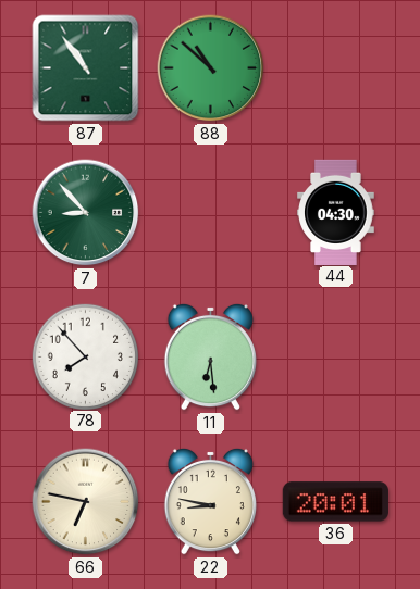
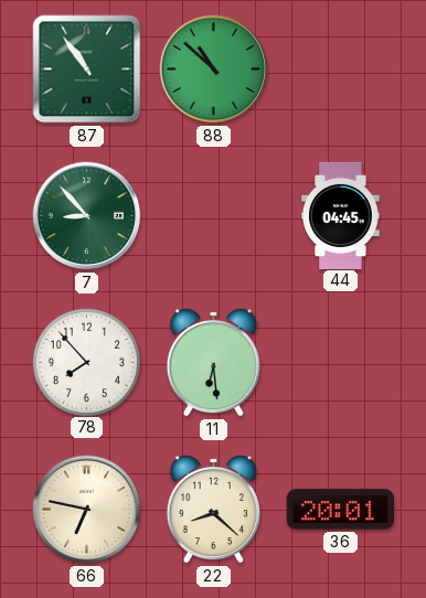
44: 04:30 -> 04:45 (341, 215)
22: 8:47 -> 8:22 (213, 509)
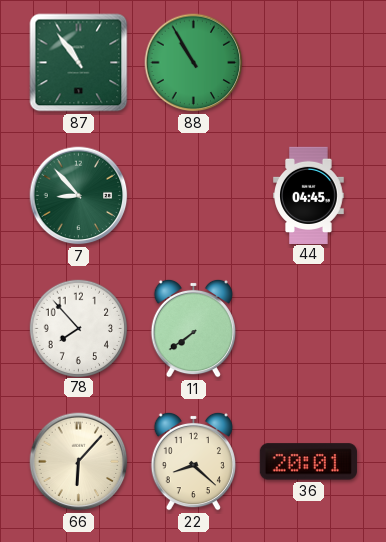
88: 10:52 -> 10:55 (194, 63)
11: 6:29 -> 7:39 (193, 328)
66: 6:47 -> 6:07 (79, 462)
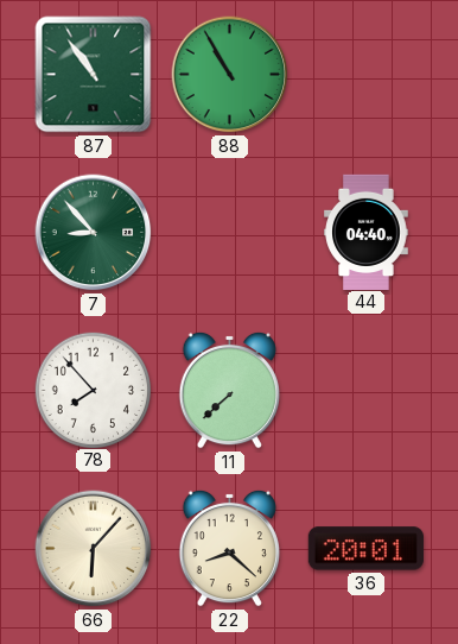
44: 04:45 -> 04:40 (367, 232)
11: 7:39 -> 7:38 (229, 390)
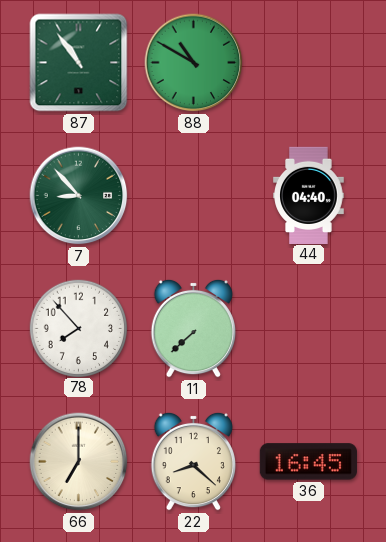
88: 10:55 -> 10:50 (194, 63)
66: 6:07 -> 7:00 (79, 462)
36: 20:01 -> 16:45 (308, 462)
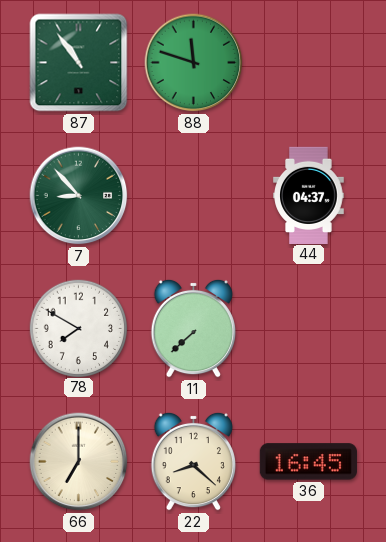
88: 10:50 -> 11:48 (194, 63)
44: 04:40 -> 04:37 (309, 195)
78: 7:53 -> 7:50 (78, 328)
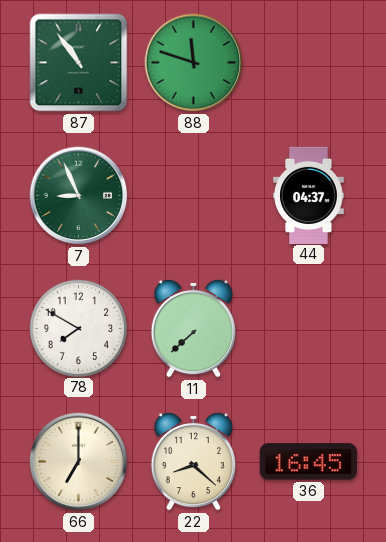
7: 8:53 -> 8:56 (79, 196)
